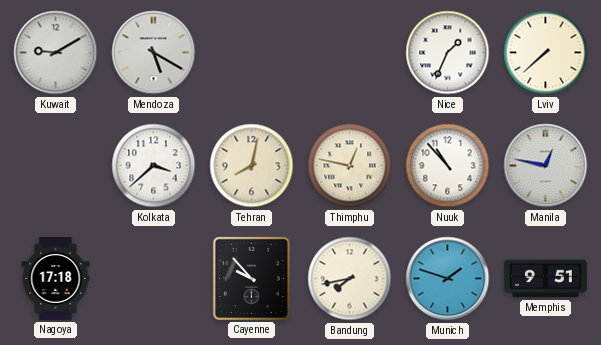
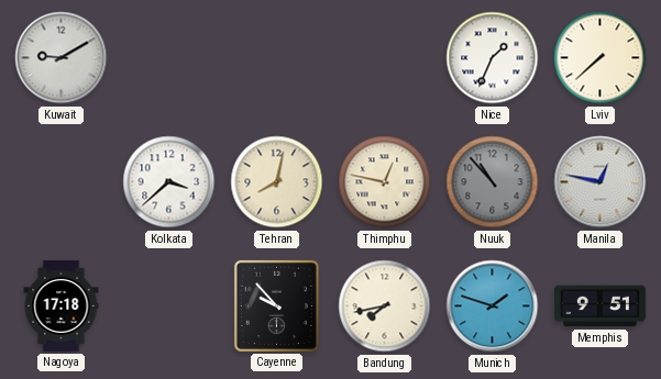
Mendoza: 5:20 -> none (154, 53)
Nuuk dial: white -> grey (493, 182)
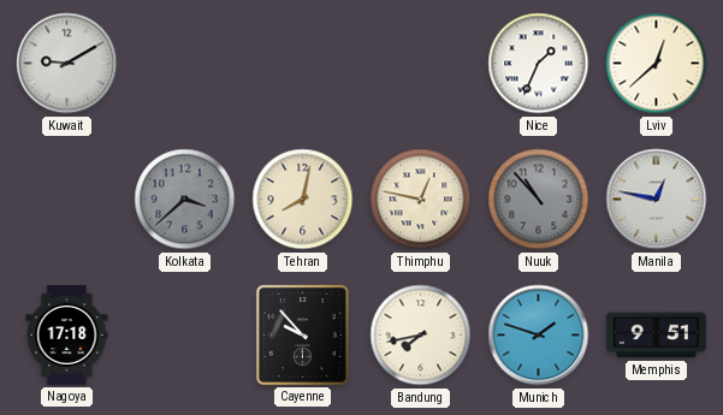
Lviv: 7:38 -> 12:38 (657, 64)
Kolkata dial: white -> grey (185, 200)
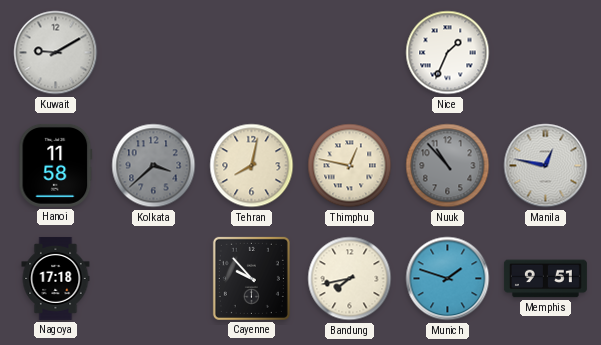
Lviv: 12:38 -> none (657, 64)
Hanoi: none -> 11:58 (56, 165)
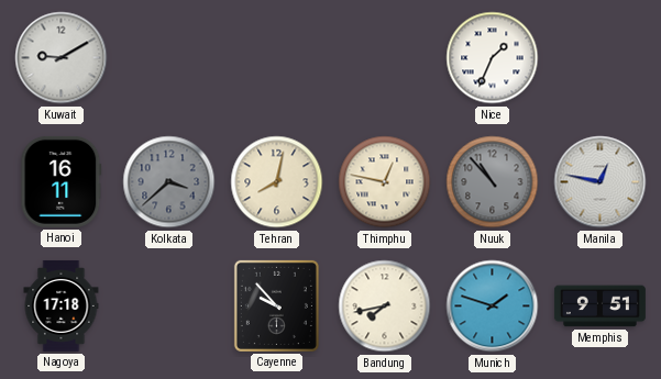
Hanoi: 11:58 -> 16:11 (62, 181)
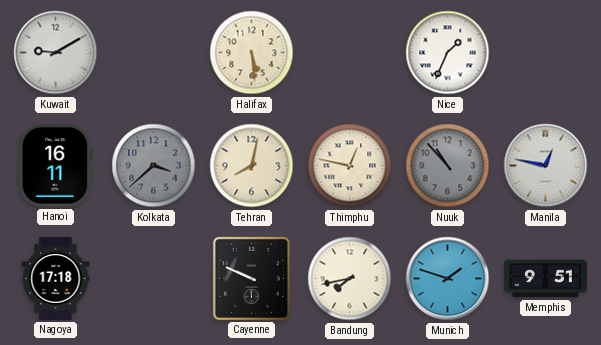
Halifax: none -> 5:29 (252, 53)
Cayenne: 9:53 -> 9:49 (251, 278)
